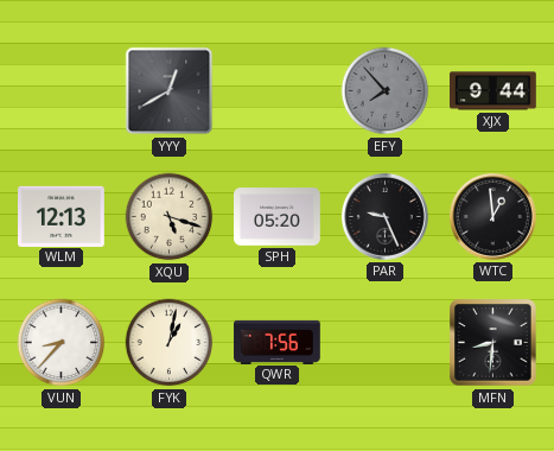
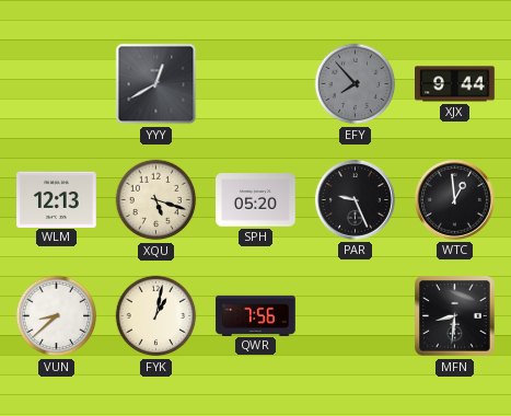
VUN: 8:37 -> 8:38 (57, 316)
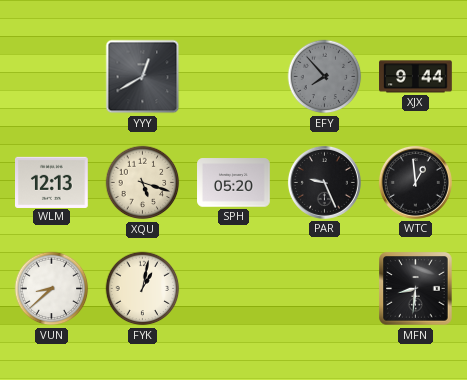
QWR: 7:56 -> none (256, 315)
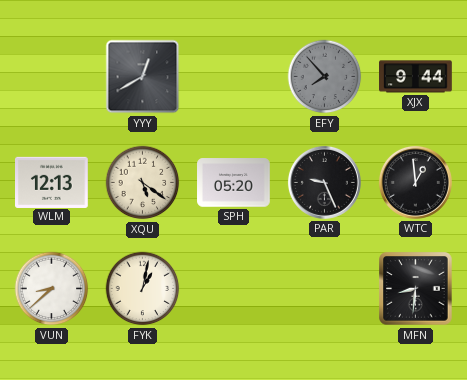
XQU: 5:18 -> 5:21 (143, 183)
